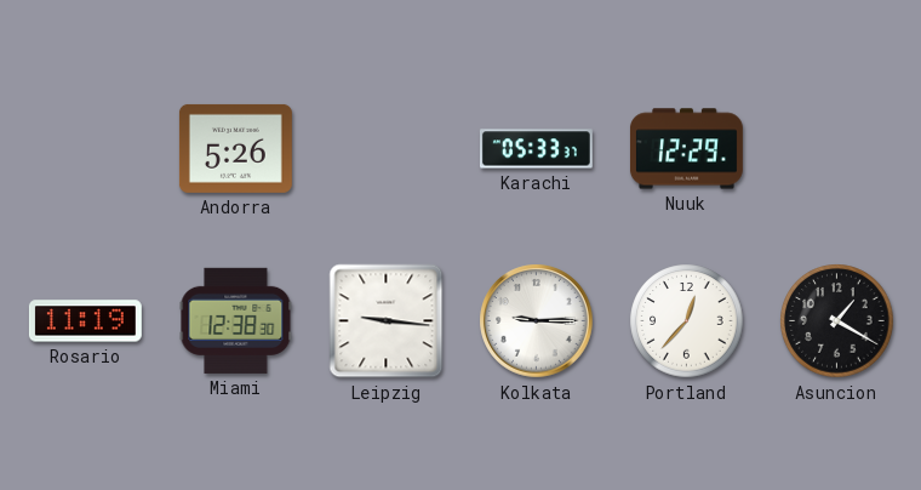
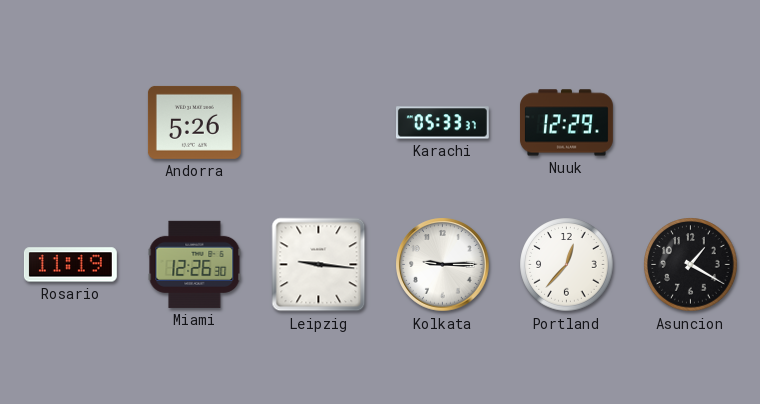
Miami: 12:38 -> 12:26 (195, 264)
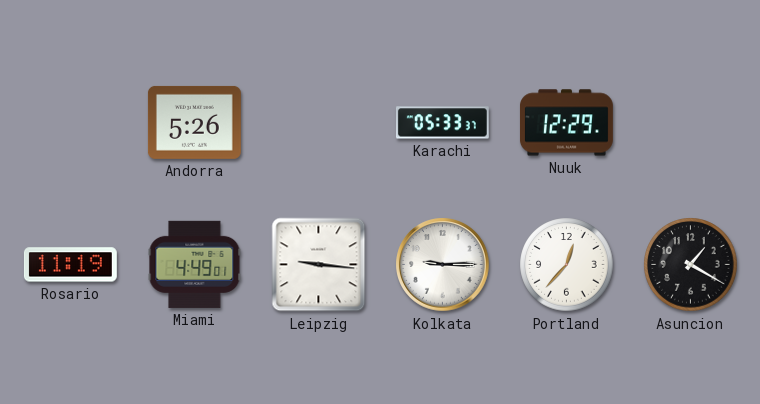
Miami: 12:26 -> 4:49 (195, 264)
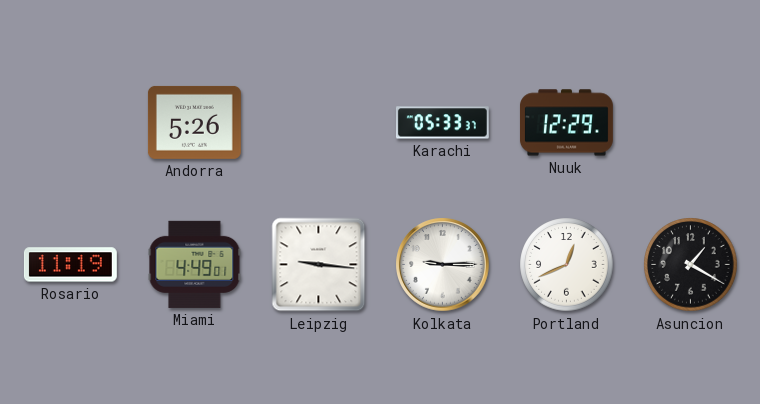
Portland: 12:37 -> 12:41 (567, 265)
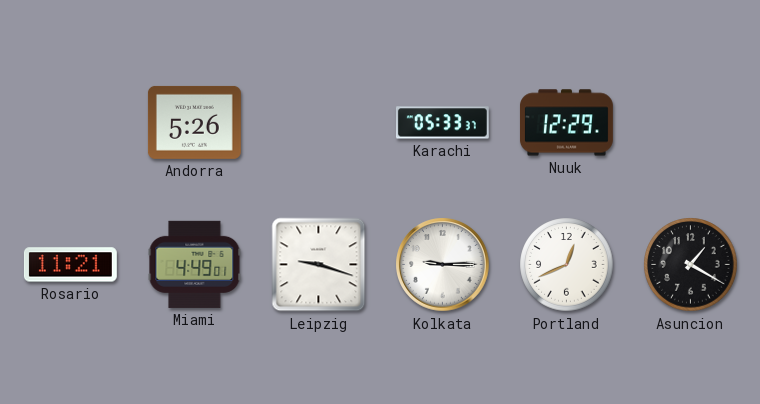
Rosario: 11:19 -> 11:21 (70, 265)
Leipzig: 9:16 -> 9:18 (319, 265)
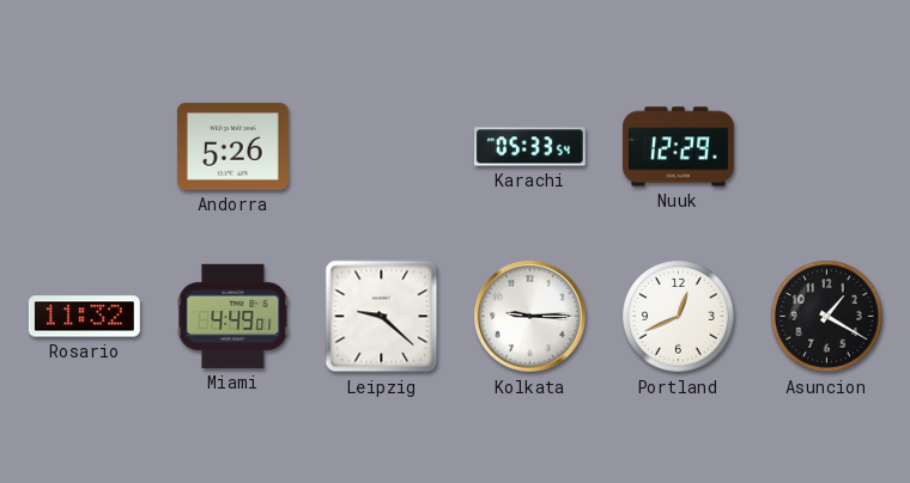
Karachi: 05:33:37 -> 05:33:54 (529, 147)
Rosario: 11:21 -> 11:32 (84, 317)
Leipzig: 9:18 -> 9:22 (382, 317)
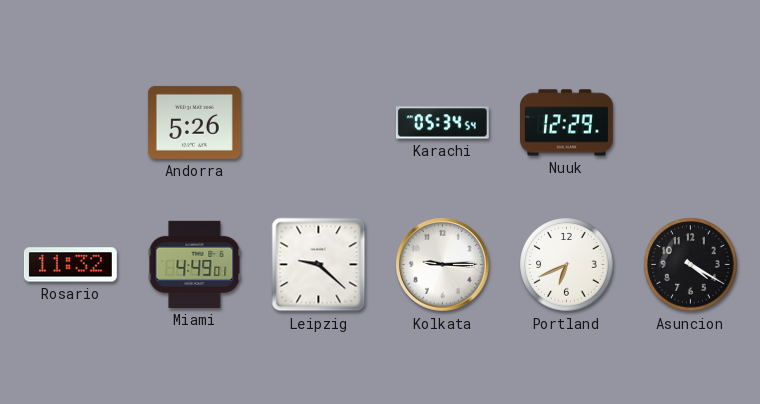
Karachi: 05:33 -> 05:34 (442, 123)
Portland: 12:41 -> 6:41 (567, 265)
Asuncion: 1:20 -> 4:20 (691, 265)
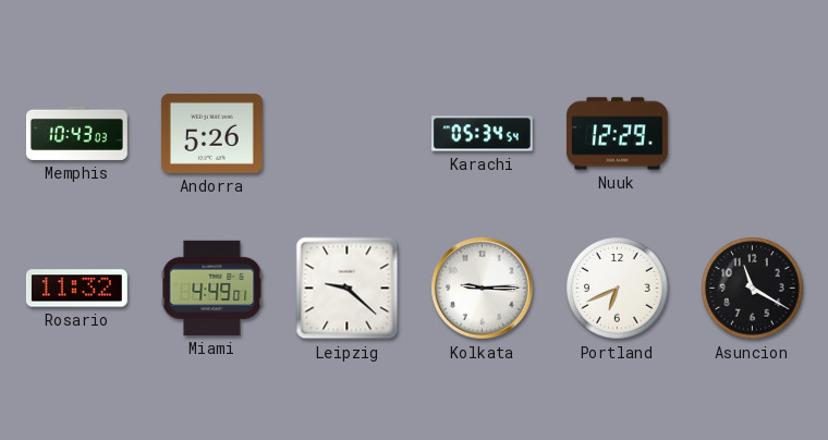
Memphis: none -> 10:43 (76, 133)
Asuncion: 4:20 -> 11:20 (753, 289)
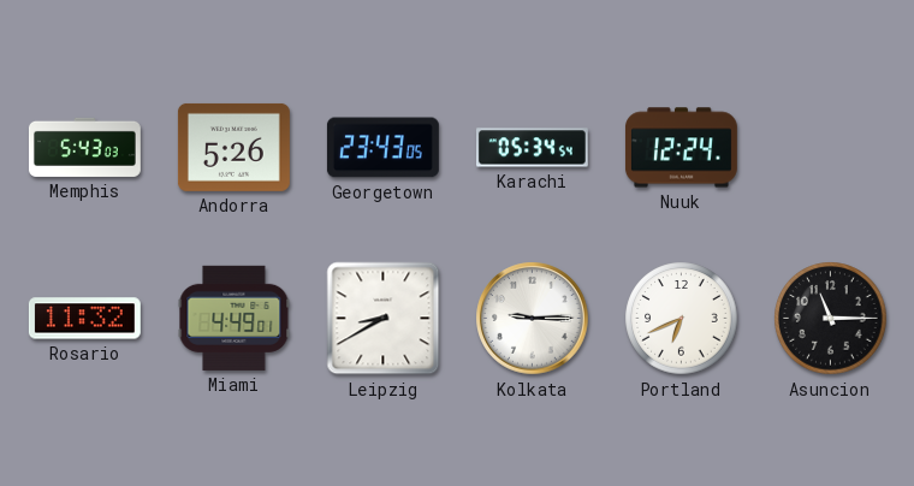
Memphis: 10:43 -> 5:43 (84, 147)
Georgetown: none -> 23:43 (382, 148)
Nuuk: 12:29 -> 12:24 (681, 148)
Leipzig: 9:22 -> 8:40 (384, 319)
Asuncion: 11:20 -> 11:15 (831, 319)
